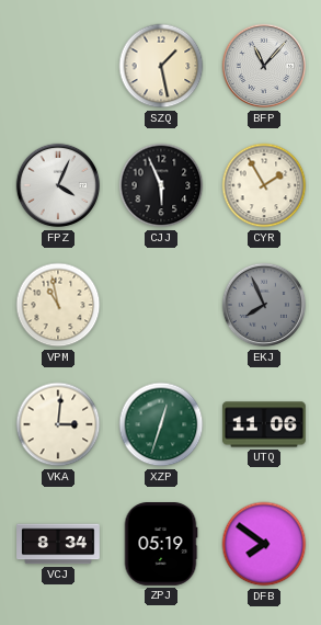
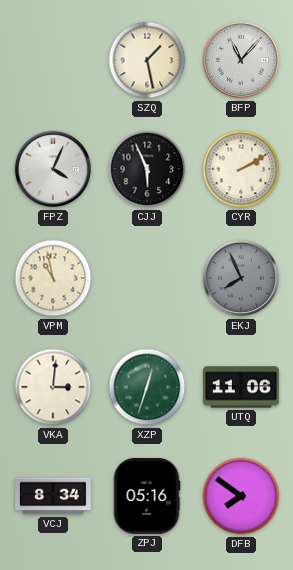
CYR: 1:55 -> 2:10 (241, 169)
ZPJ: 05:19 -> 05:16 (147, 497)
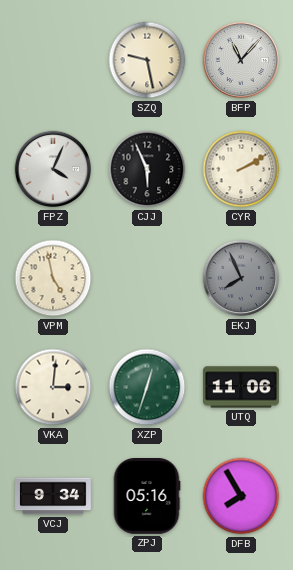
SZQ: 1:28 -> 9:28 (147, 60)
VPM: 10:58 -> 4:58 (53, 278)
VCJ: 8:34 -> 9:34 (53, 496)
DFB: 7:51 -> 7:55 (241, 496)
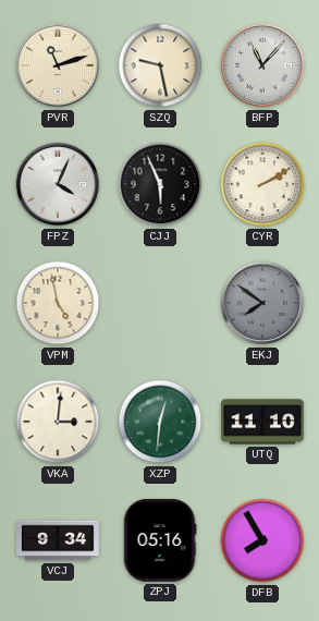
PVR: none -> 11:12 (58, 65)
EKJ: 7:56 -> 7:51 (262, 303)
XZP: 12:33 -> 12:31 (160, 422)
UTQ: 11:06 -> 11:10 (263, 422)
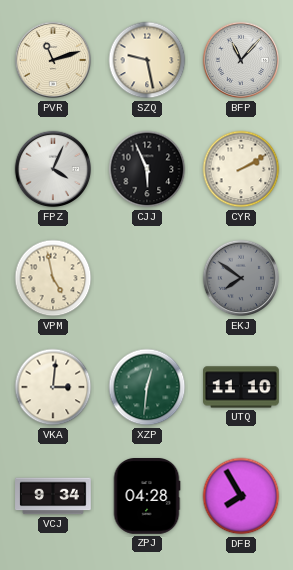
ZPJ: 05:16 -> 04:28 (147, 497)
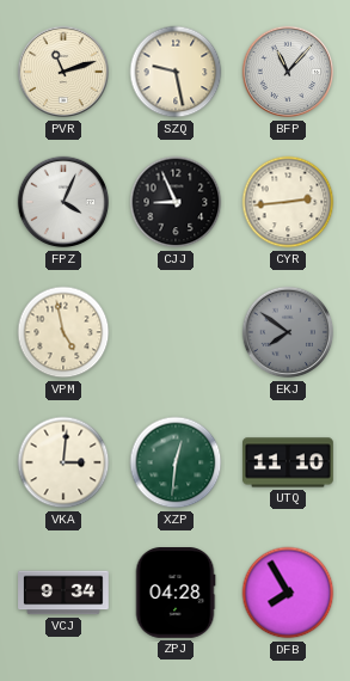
CJJ: 5:56 -> 8:56 (176, 202)
CYR: 2:10 -> 2:44 (288, 202)
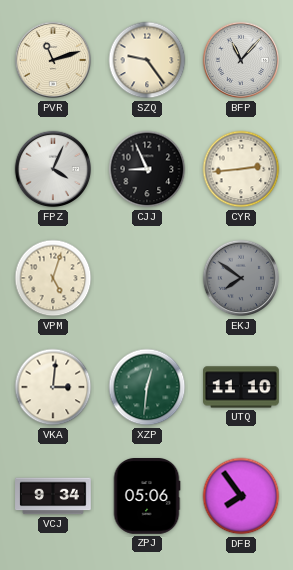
SZQ: 9:28 -> 9:24 (147, 60)
VPM: 4:58 -> 5:03 (53, 278)
ZPJ: 04:28 -> 05:06 (147, 497)
DFB: 7:55 -> 7:54 (241, 496)
